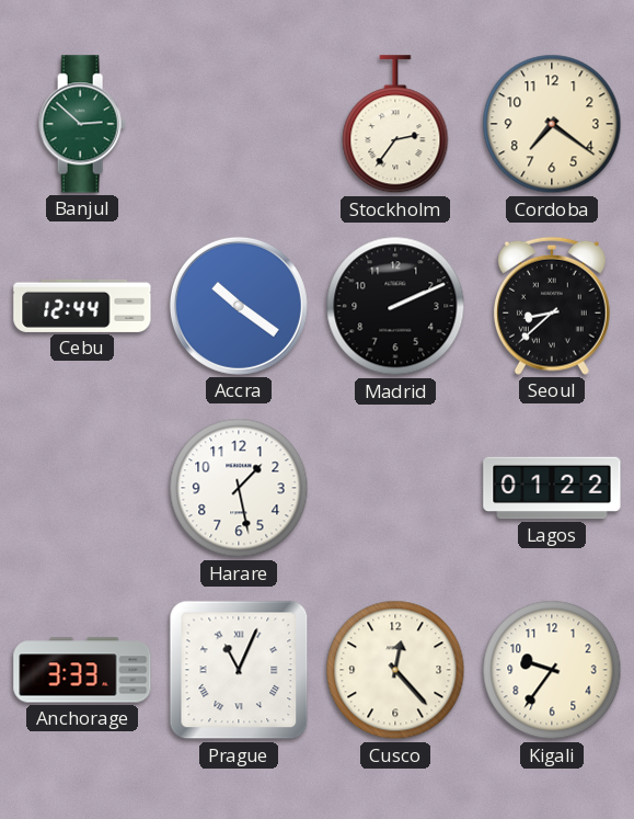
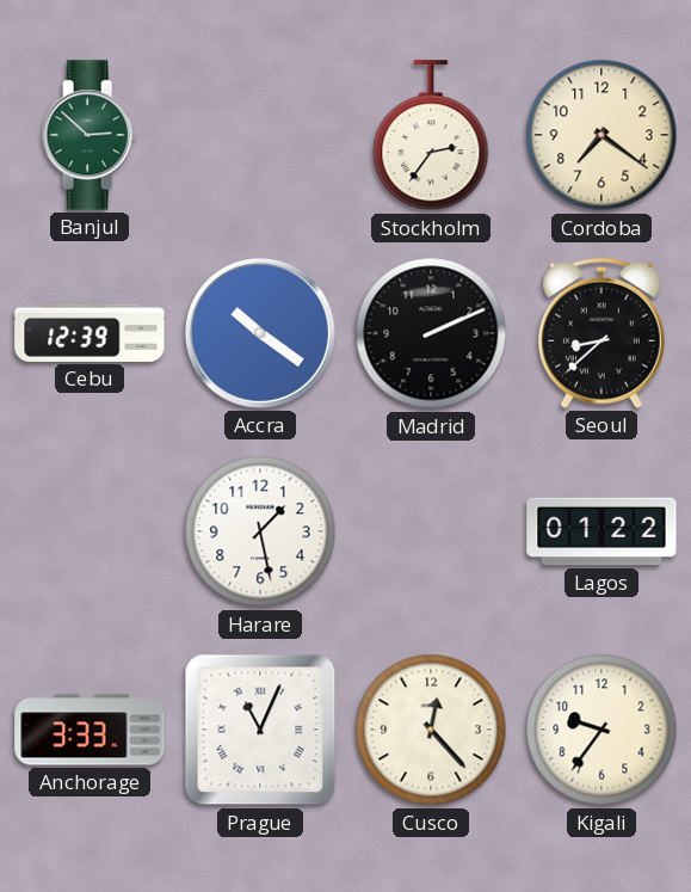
Cebu: 12:44 -> 12:39 (90, 333)
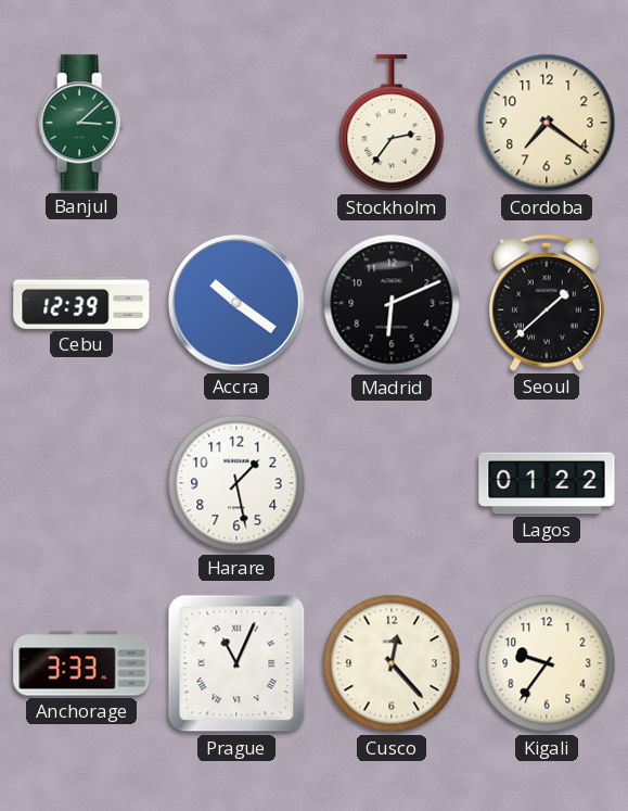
Banjul: 2:52 -> 3:08 (81, 123)
Madrid: 2:11 -> 6:11 (392, 303)
Seoul: 8:38 -> 1:38 (547, 303)
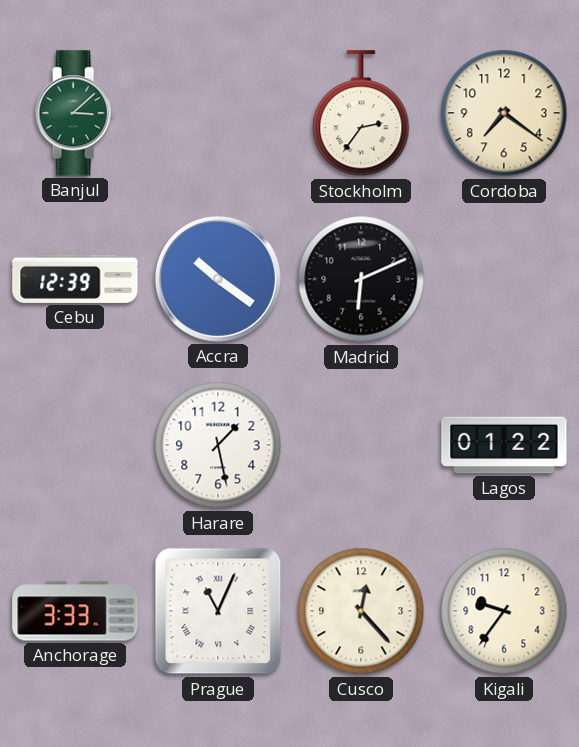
Seoul: 1:38 -> none (547, 303)
